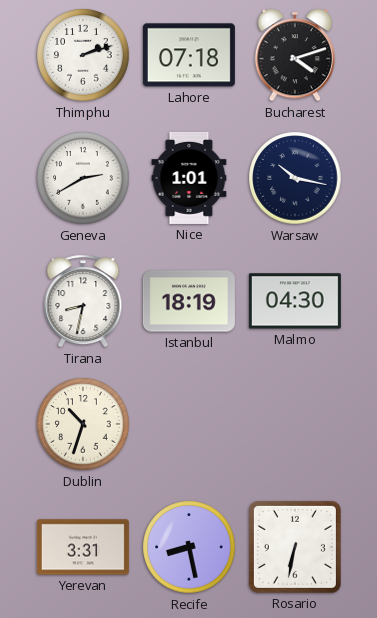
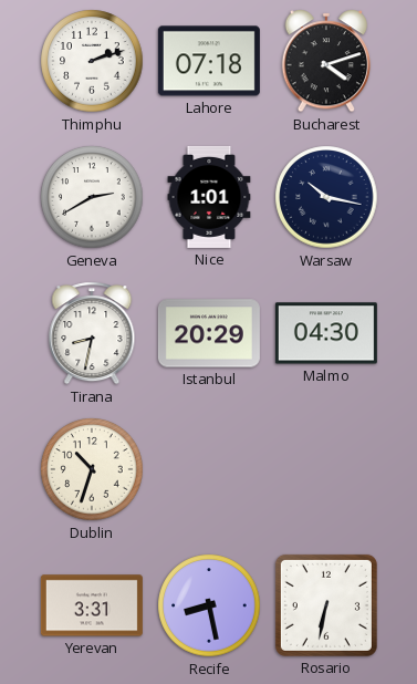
Istanbul: 18:19 -> 20:29 (209, 333)
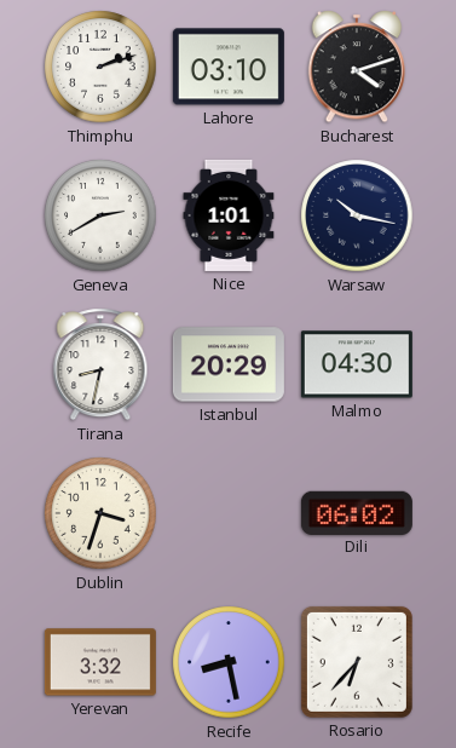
Lahore: 07:18 -> 03:10 (229, 67)
Dublin: 10:33 -> 3:33 (100, 513)
Dili: none -> 06:02 (357, 512)
Yerevan: 3:31 -> 3:32 (100, 662)
Rosario: 6:32 -> 6:37 (357, 662)
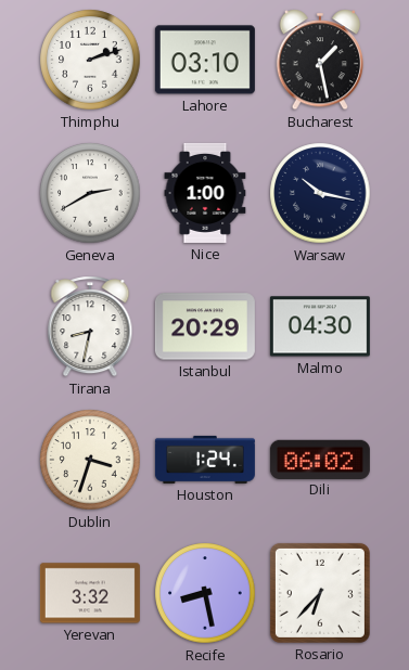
Bucharest: 4:12 -> 1:28 (320, 60)
Nice: 1:01 -> 1:00 (205, 193)
Houston: none -> 1:24 (205, 460)
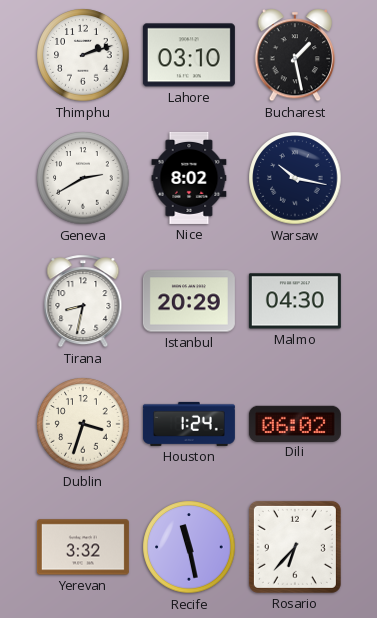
Nice: 1:00 -> 8:02 (189, 178)
Recife: 8:28 -> 11:28 (189, 547)
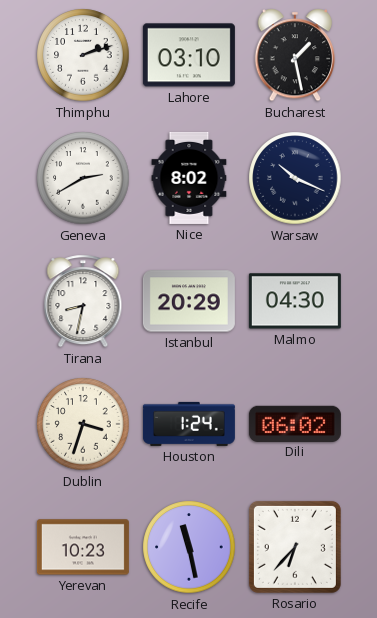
Warsaw: 10:17 -> 10:19 (295, 178)
Yerevan: 3:32 -> 10:23 (83, 547)
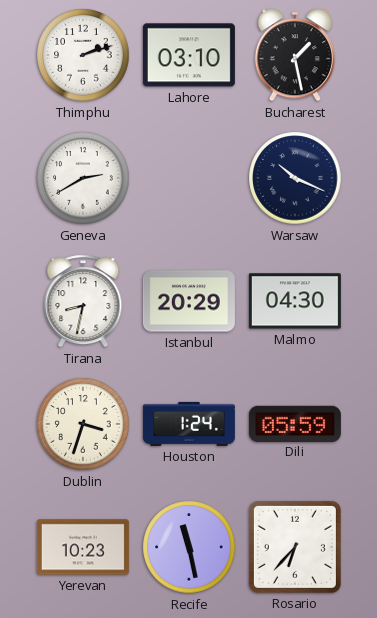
Nice: 8:02 -> none (189, 178)
Dili: 06:02 -> 05:59 (295, 423)
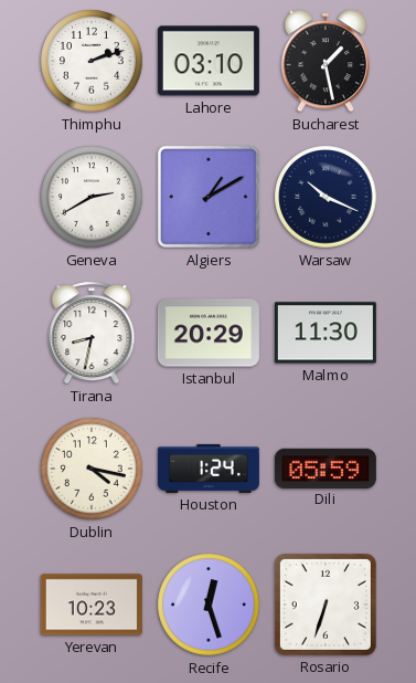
Algiers: none -> 1:10 (209, 197)
Malmo: 04:30 -> 11:30 (326, 333)
Dublin: 3:33 -> 4:17 (92, 469)
Recife: 11:28 -> 12:27 (209, 605)
Rosario: 6:37 -> 6:33 (326, 605)
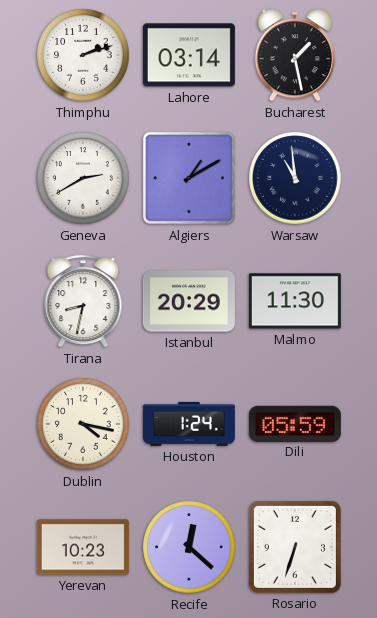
Lahore: 03:10 -> 03:14 (189, 55)
Warsaw: 10:19 -> 10:59 (295, 178)
Recife: 12:27 -> 12:22 (189, 547)
